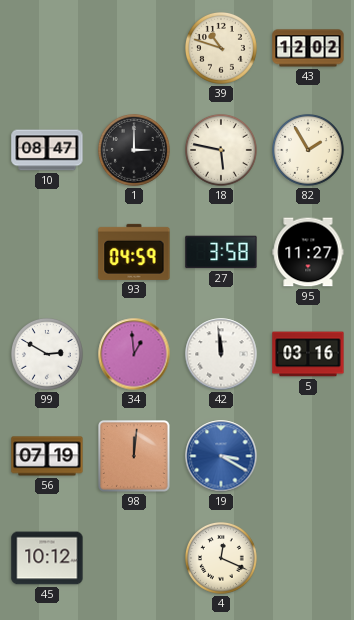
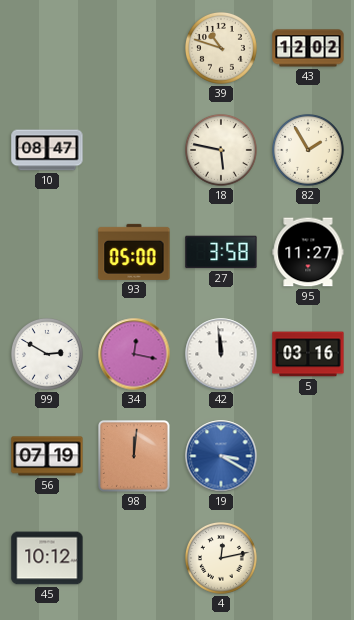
1: 3:00 -> none (135, 151)
93: 04:59 -> 05:00 (134, 252)
34: 12:59 -> 12:17 (134, 354)
4: 12:19 -> 12:13 (222, 559)
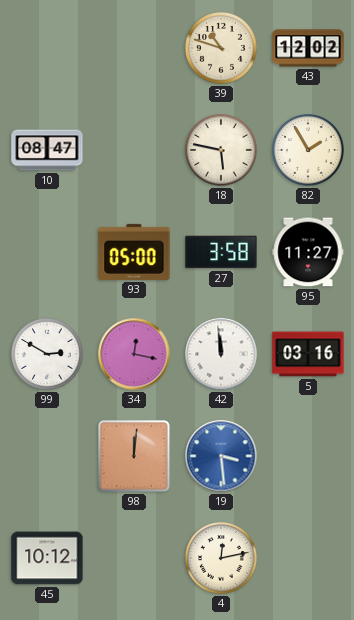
56: 07:19 -> none (47, 456)
19: 3:20 -> 3:29 (221, 456)
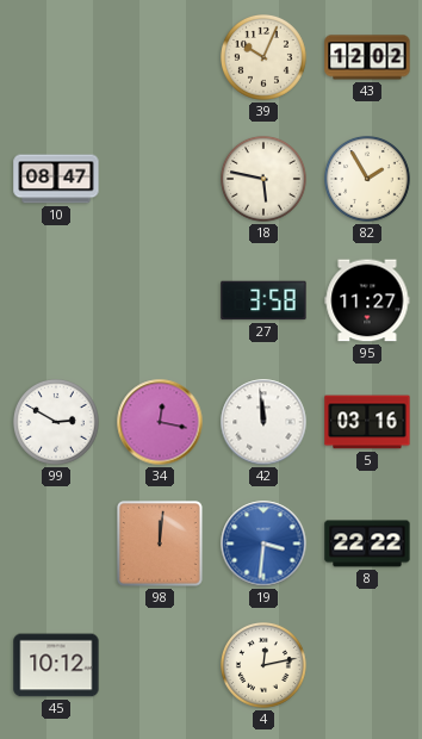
39: 10:48 -> 10:04 (265, 58)
93: 05:00 -> none (134, 252)
19: 3:29 -> 3:31 (263, 544)
8: none -> 22:22 (367, 544)
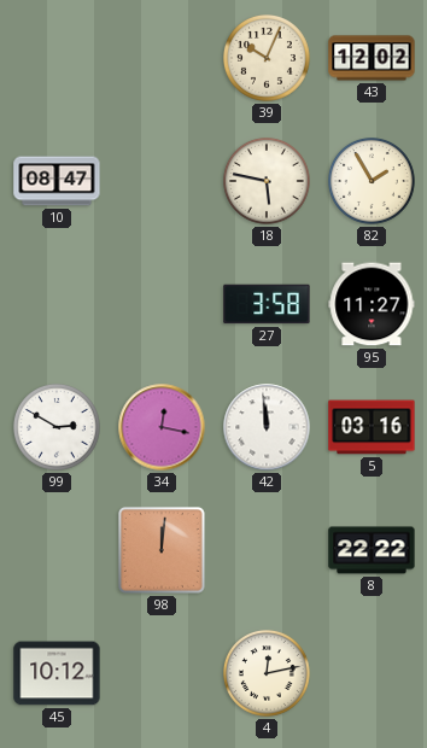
19: 3:31 -> none (263, 544)
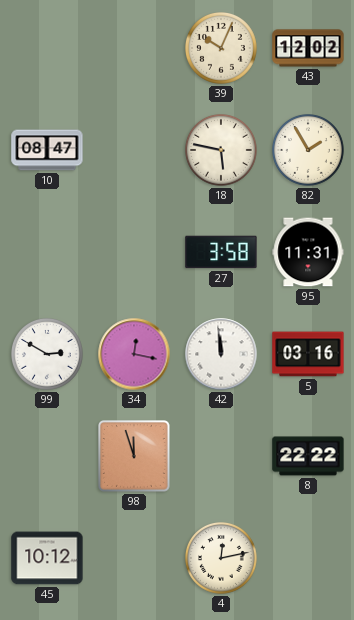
95: 11:27 -> 11:31 (308, 252)
98: 12:01 -> 11:57 (135, 457)
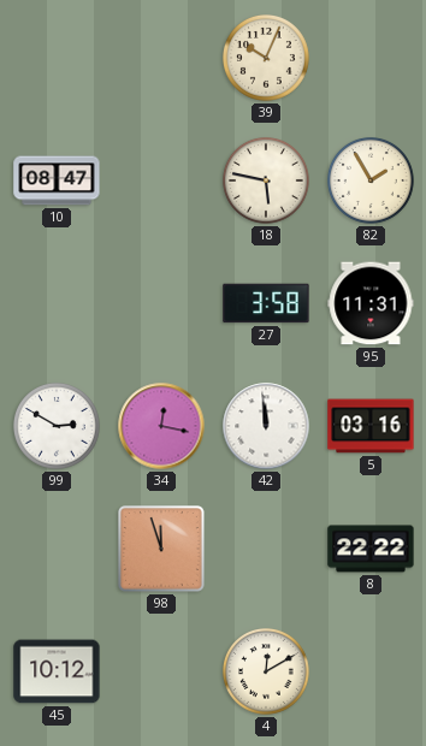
43: 12:02 -> none (308, 48)
4: 12:13 -> 12:10 (267, 673)
